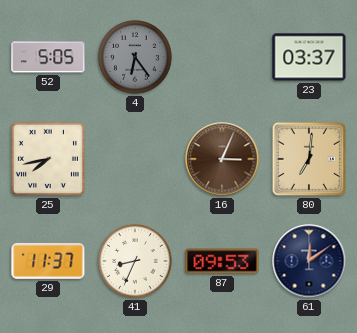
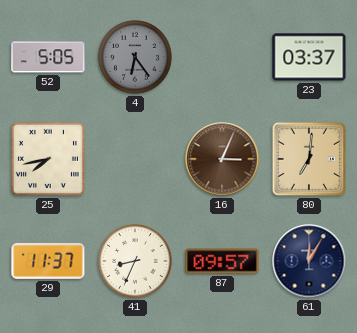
87: 09:53 -> 09:57 (222, 261)
61: 12:09 -> 12:05 (309, 261)
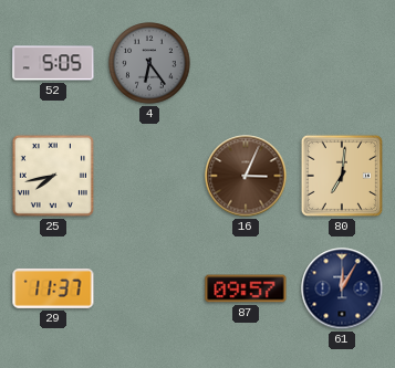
23: 03:37 -> none (309, 57)
41: 8:34 -> none (135, 261)
